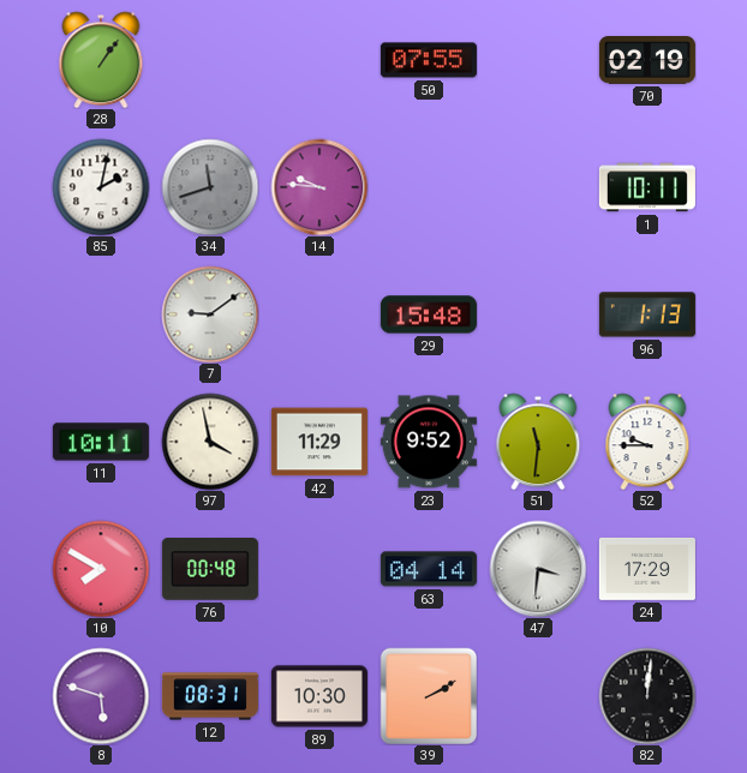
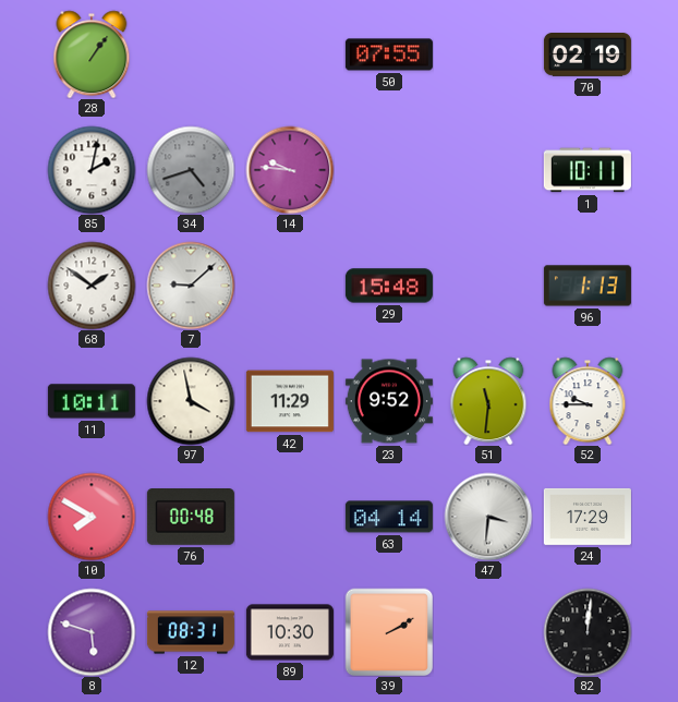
34: 11:42 -> 4:42 (191, 170)
68: none -> 1:51 (92, 286)
7: 9:09 -> 9:08 (191, 286)
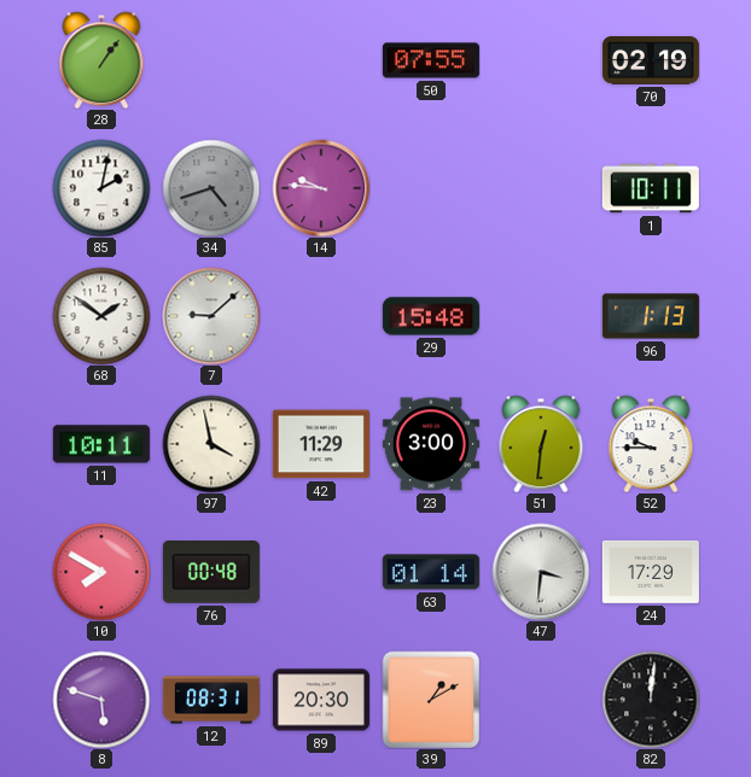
23: 9:52 -> 3:00 (431, 444)
51: 11:31 -> 12:31 (541, 444)
63: 04:14 -> 01:14 (431, 572)
89: 10:30 -> 20:30 (321, 700)
39: 2:10 -> 1:10 (431, 700)
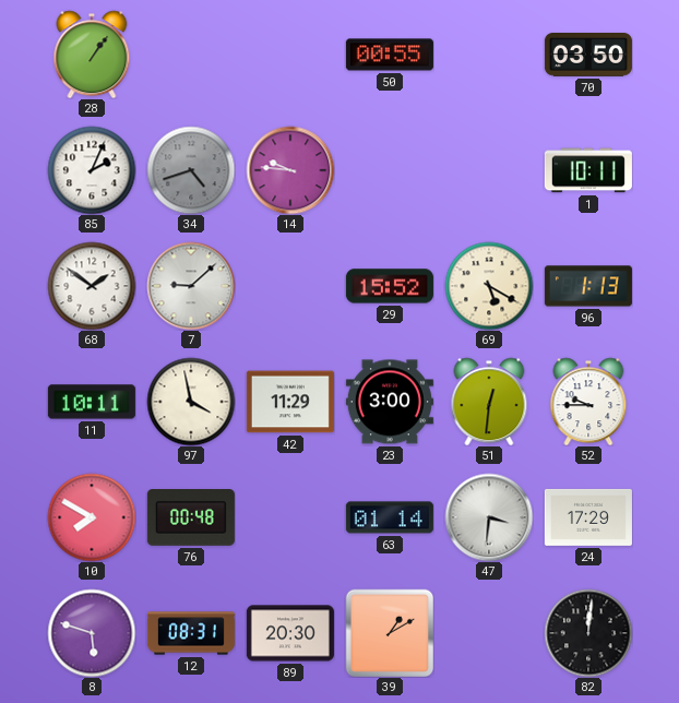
50: 07:55 -> 00:55 (390, 55)
70: 02:19 -> 03:50 (588, 56)
85: 2:02 -> 2:04 (92, 170)
29: 15:48 -> 15:52 (390, 286)
69: none -> 5:20 (489, 286)
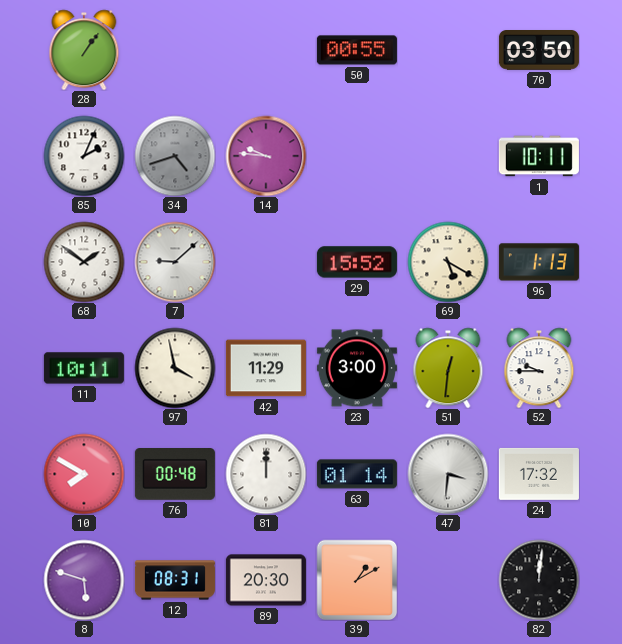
81: none -> 12:00 (266, 474)
24: 17:29 -> 17:32 (539, 474)
